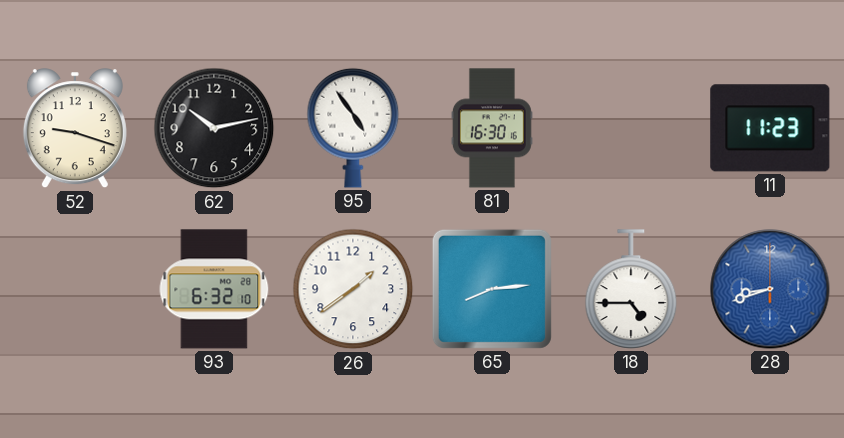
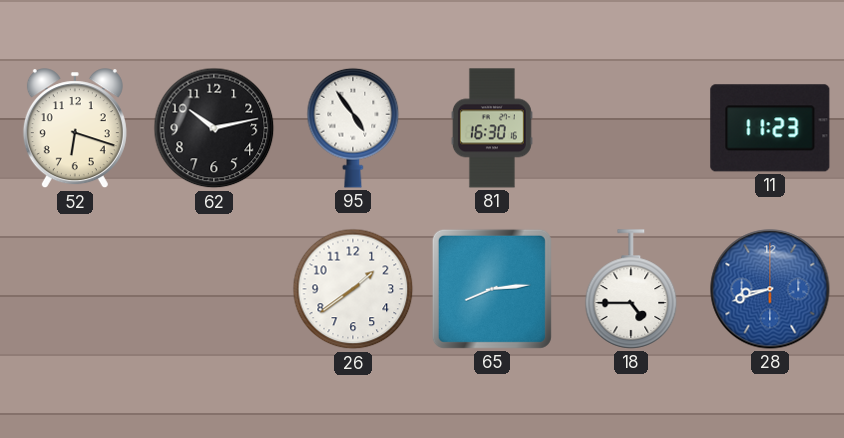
52: 9:18 -> 6:18 (75, 129)
93: 6:32 -> none (214, 289)
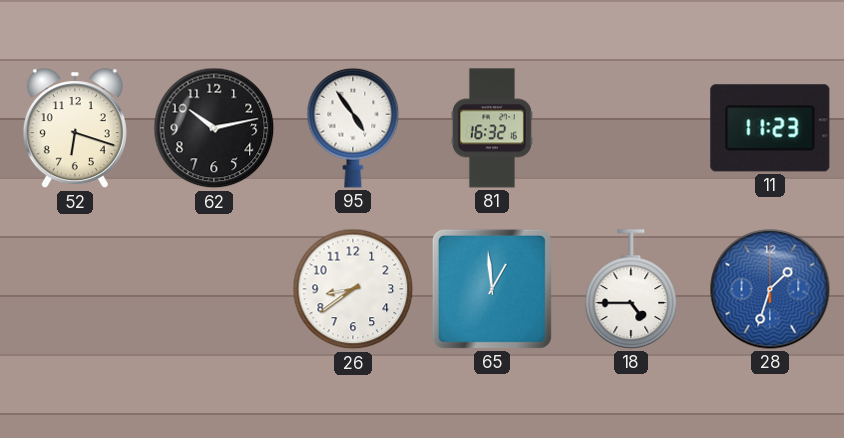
81: 16:30 -> 16:32 (492, 128)
26: 1:39 -> 8:39 (353, 289)
65: 8:14 -> 12:59 (492, 289)
28: 8:42 -> 1:33 (770, 289)
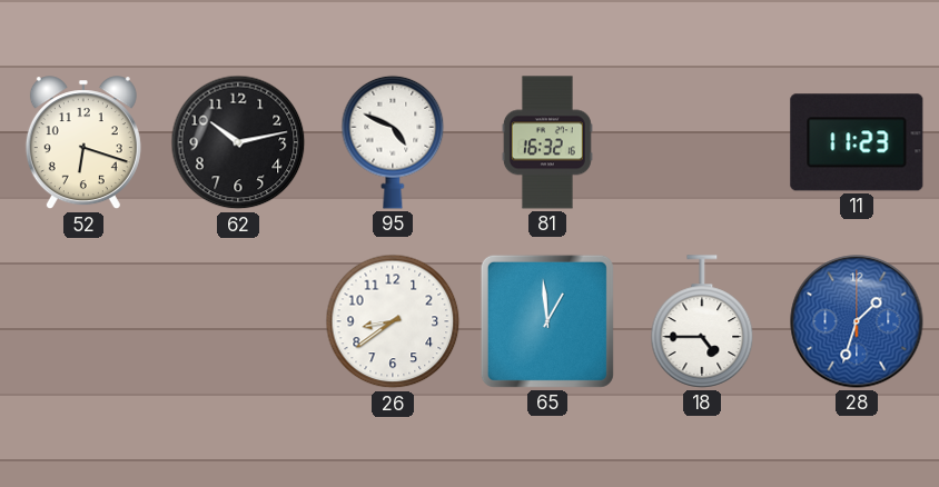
95: 4:54 -> 4:49 (393, 142)
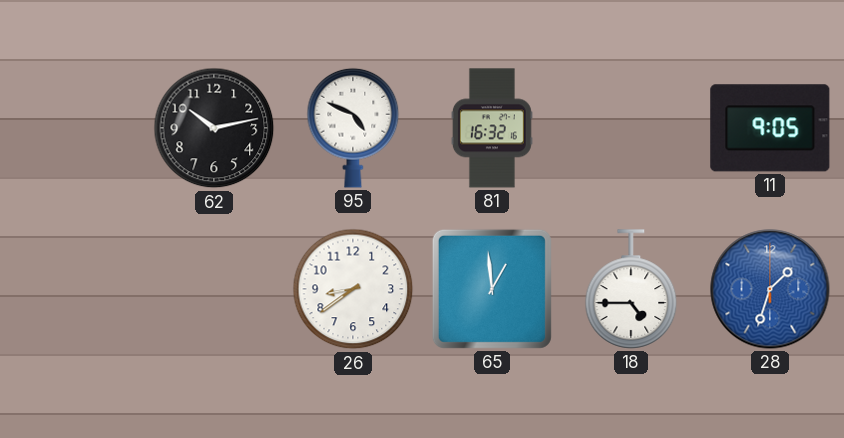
52: 6:18 -> none (83, 143)
11: 11:23 -> 9:05 (770, 128)
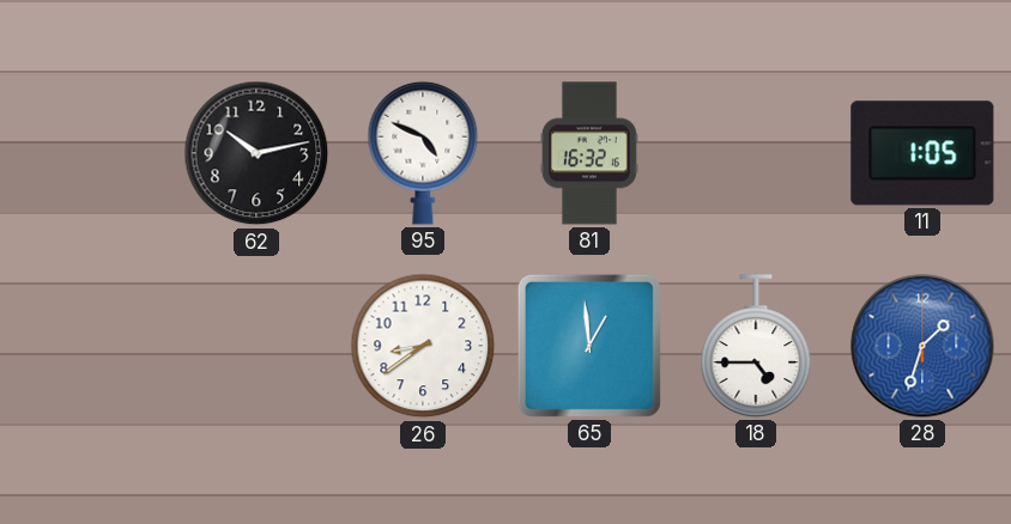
11: 9:05 -> 1:05 (922, 153)
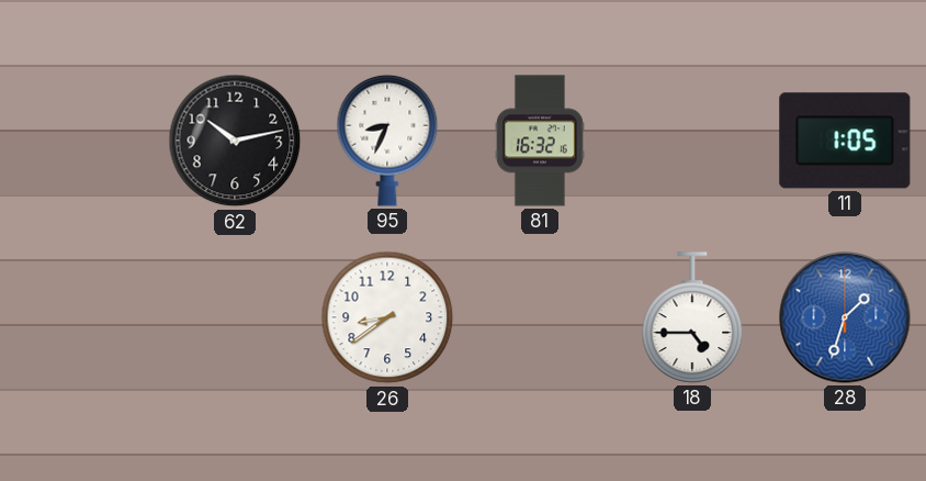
95: 4:49 -> 8:34 (387, 141)
65: 12:59 -> none (589, 346)
